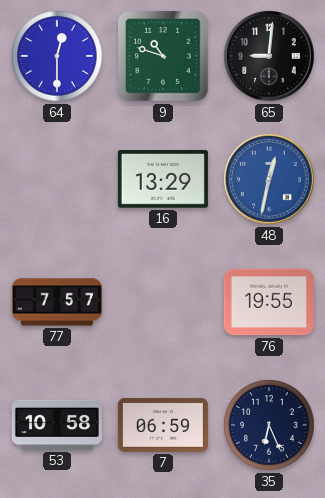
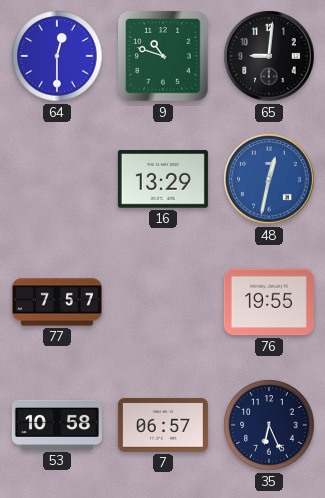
7: 06:59 -> 06:57 (163, 425)
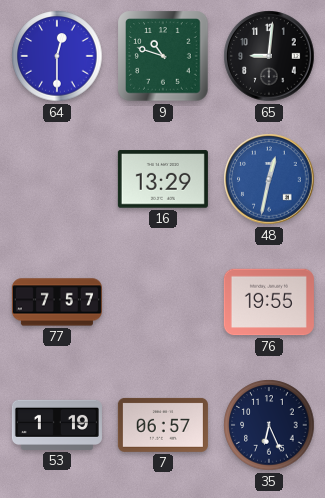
53: 10:58 -> 1:19 (57, 425)
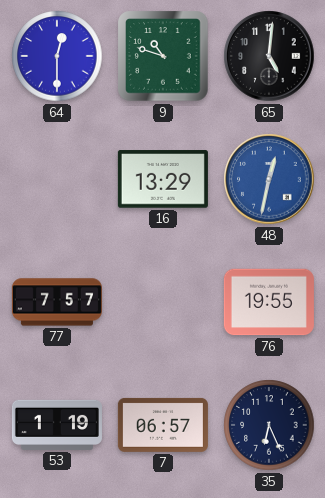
65: 9:01 -> 5:01 (269, 56)
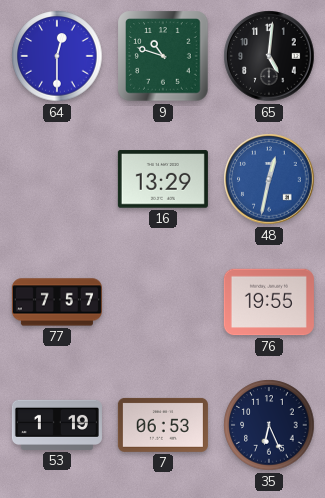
7: 06:57 -> 06:53 (163, 425)
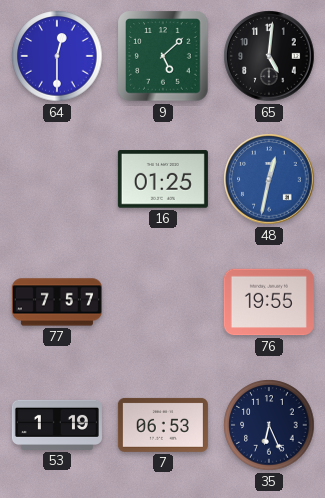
9: 10:48 -> 5:08 (163, 56)
16: 13:29 -> 01:25 (163, 179)
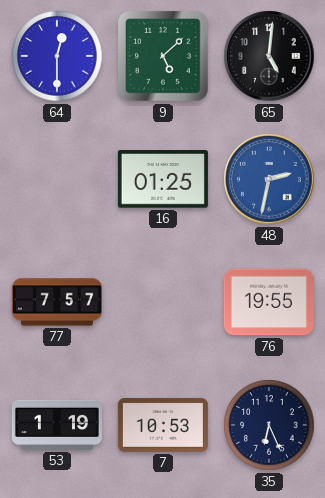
48: 12:32 -> 2:32 (269, 179)
7: 06:53 -> 10:53 (163, 425)
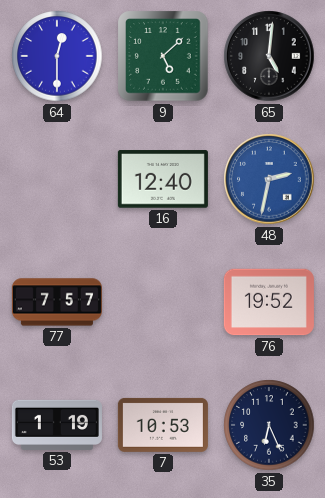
16: 01:25 -> 12:40 (163, 179)
76: 19:55 -> 19:52 (269, 302)
